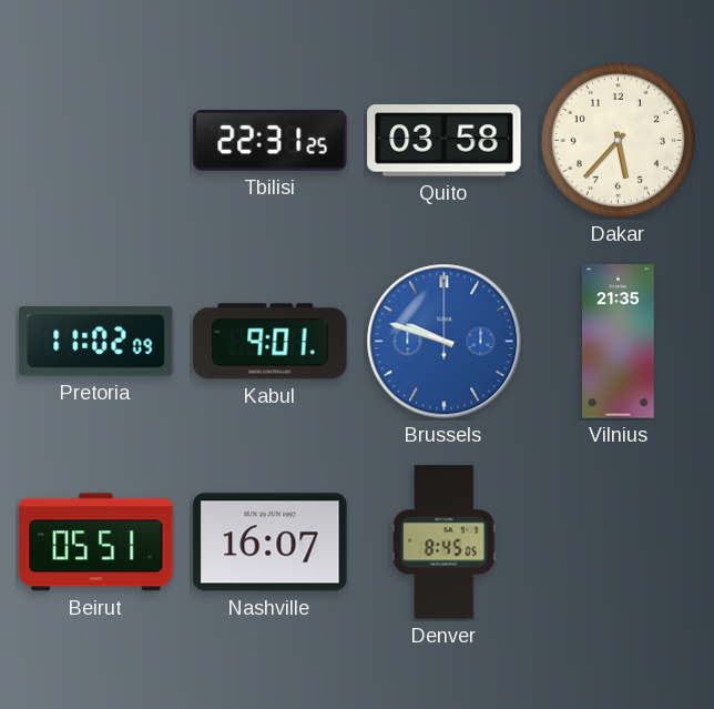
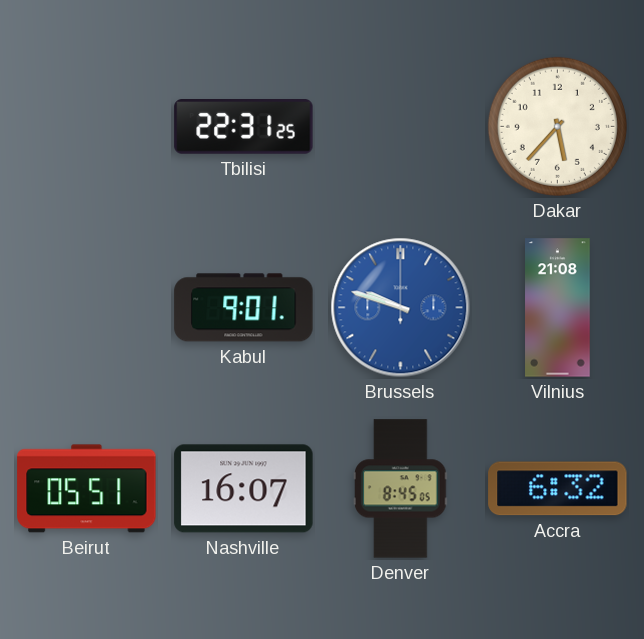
Quito: 03:58 -> none (445, 141)
Pretoria: 11:02 -> none (96, 342)
Vilnius: 21:35 -> 21:08 (558, 308)
Accra: none -> 6:32 (558, 489)
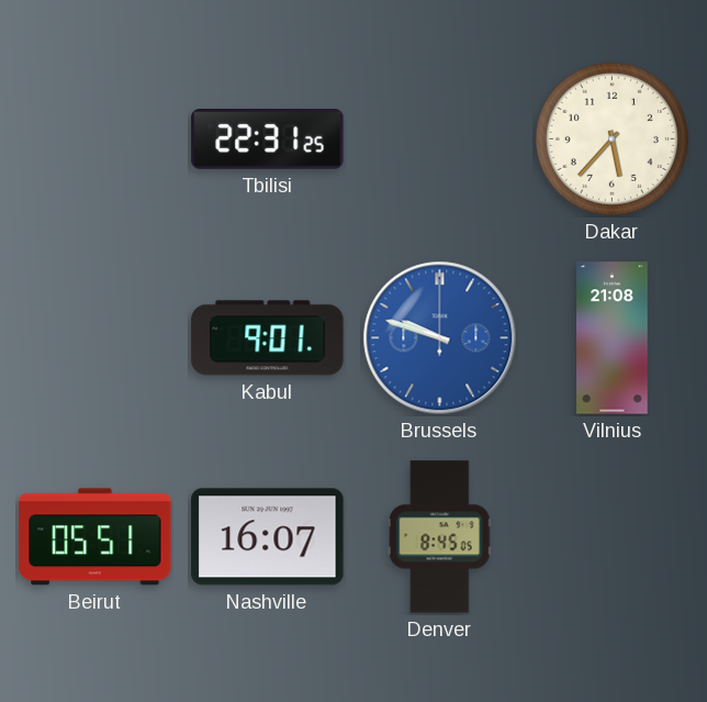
Accra: 6:32 -> none (558, 489)
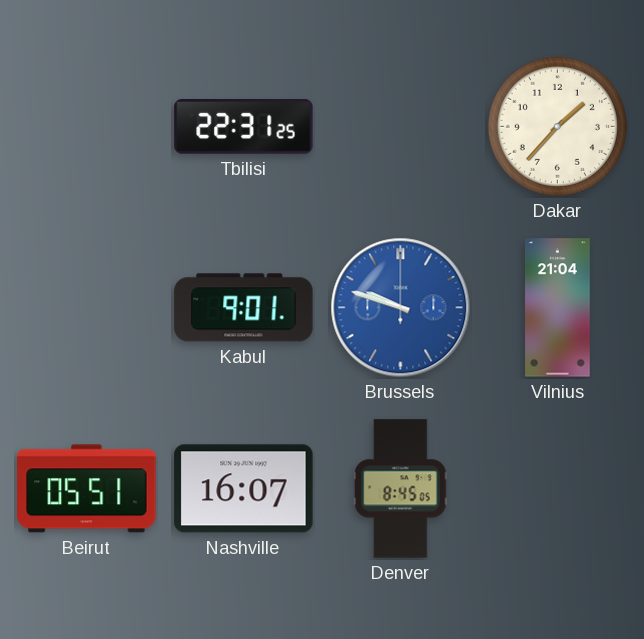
Dakar: 5:37 -> 1:37 (557, 126)
Vilnius: 21:08 -> 21:04 (558, 308)
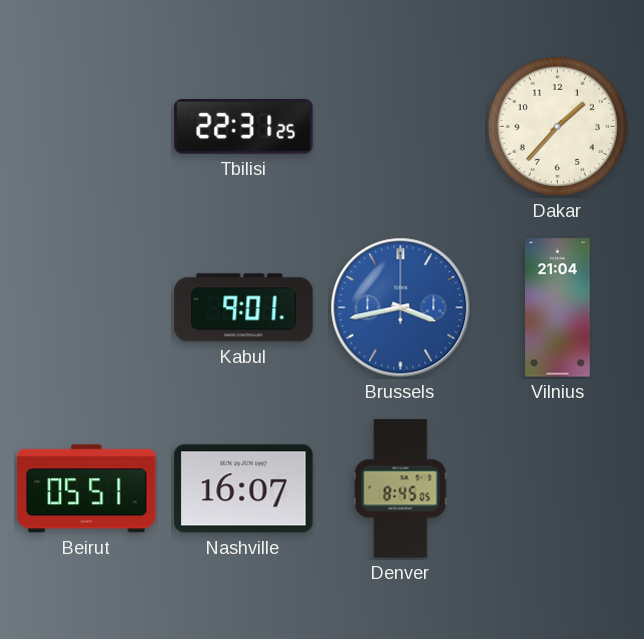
Brussels: 9:48 -> 3:43 (401, 308)
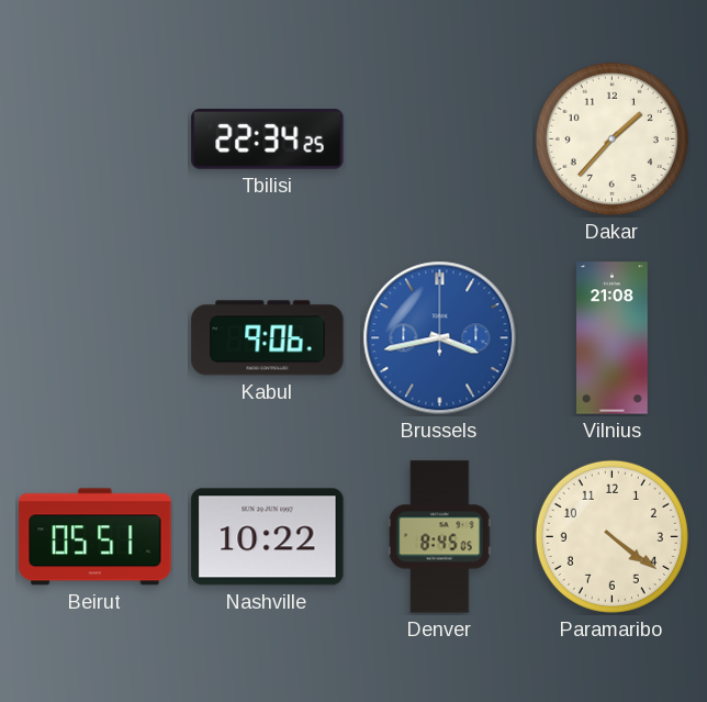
Tbilisi: 22:31 -> 22:34 (268, 140)
Kabul: 9:01 -> 9:06 (268, 338)
Vilnius: 21:04 -> 21:08 (613, 338)
Nashville: 16:07 -> 10:22 (268, 537)
Paramaribo: none -> 4:21 (611, 536)
